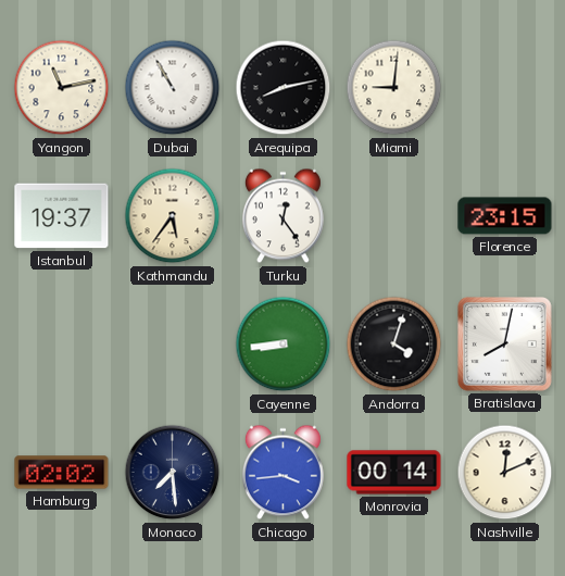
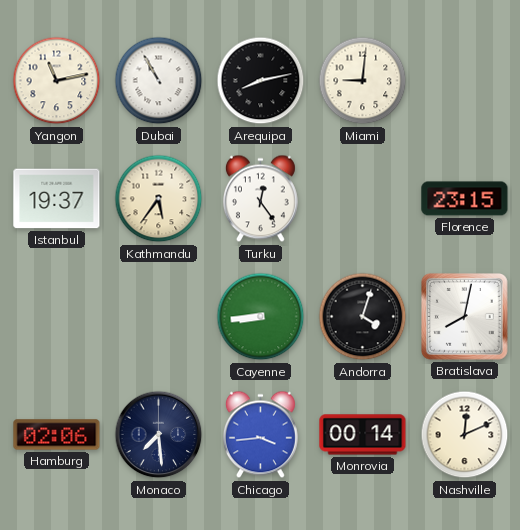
Hamburg: 02:02 -> 02:06 (57, 435)
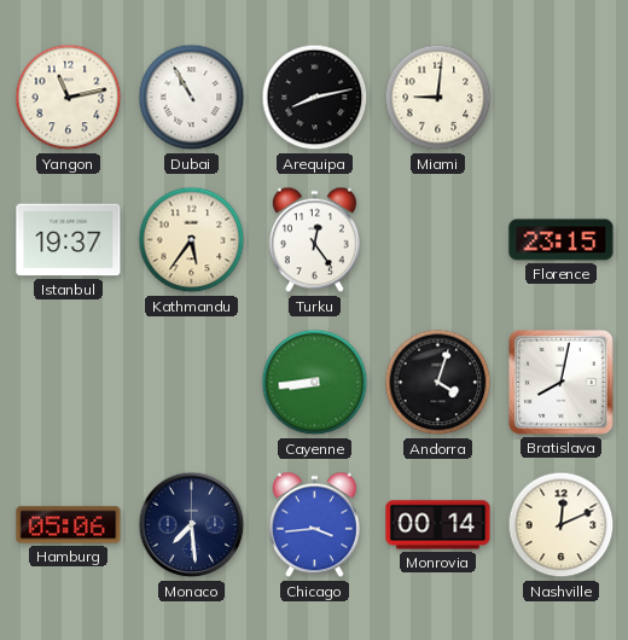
Hamburg: 02:06 -> 05:06 (69, 525)
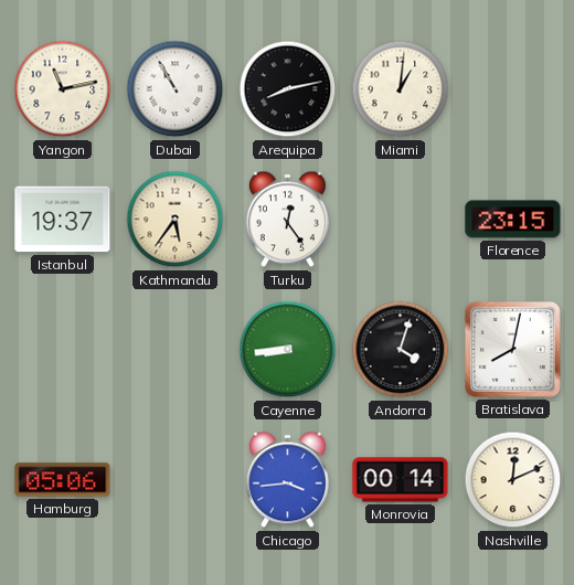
Miami: 9:01 -> 1:01 (401, 89)
Monaco: 7:29 -> none (192, 525)
